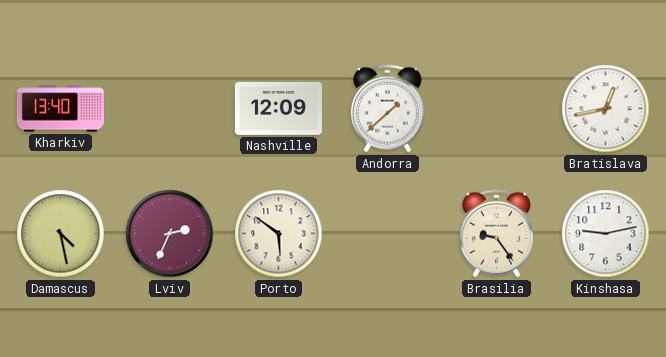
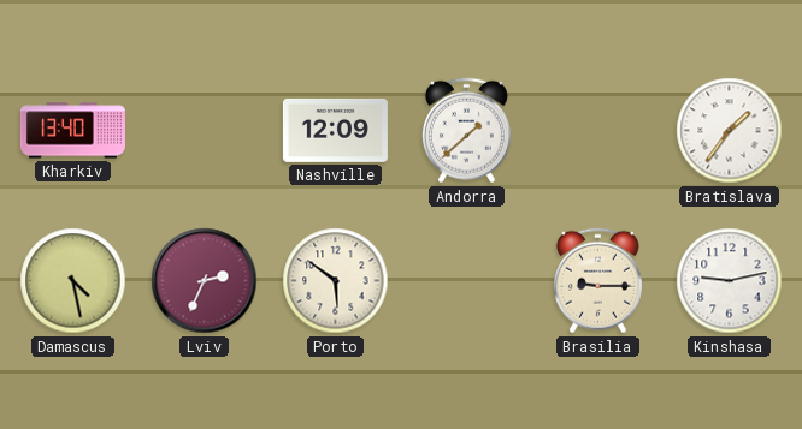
Bratislava: 12:43 -> 1:36 (730, 131)
Brasilia: 9:24 -> 9:15 (597, 281)
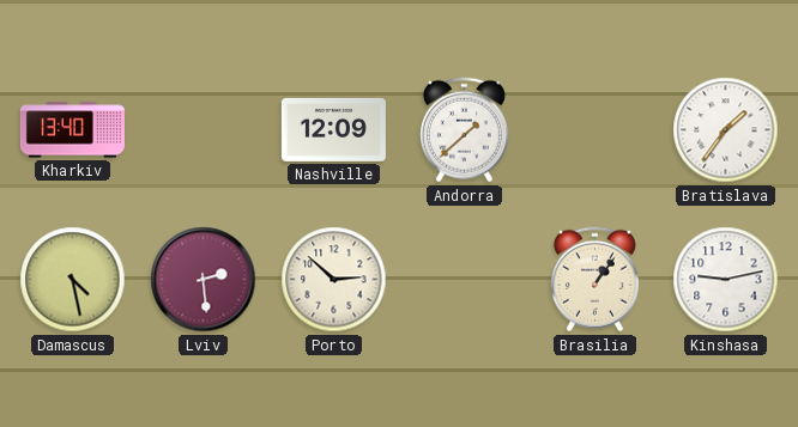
Lviv: 2:34 -> 2:29 (204, 280)
Porto: 5:51 -> 2:52 (334, 280)
Brasilia: 9:15 -> 1:06 (594, 280)
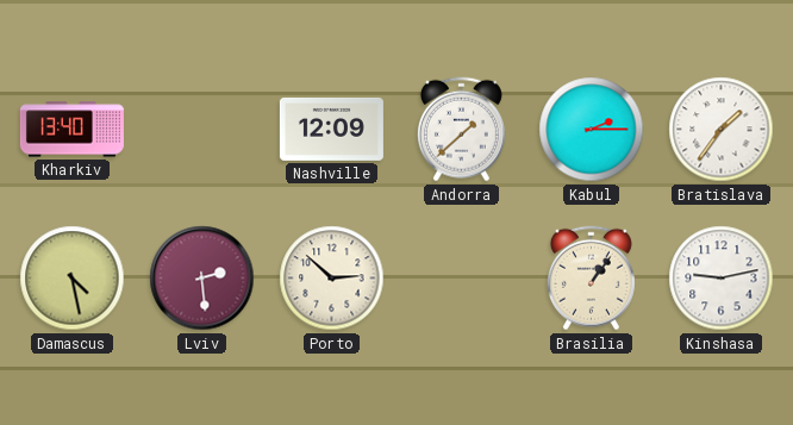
Kabul: none -> 2:15 (592, 130)
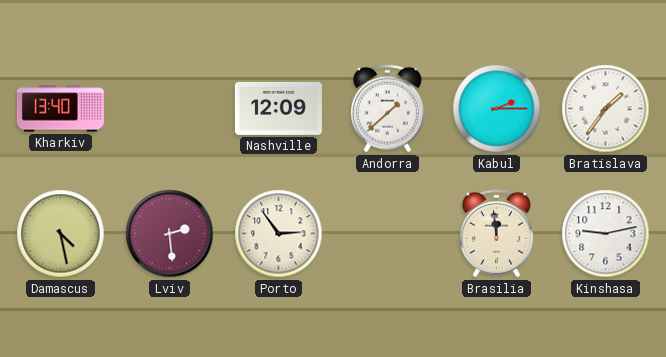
Porto: 2:52 -> 2:54 (279, 234)
Brasilia: 1:06 -> 11:59 (496, 234)
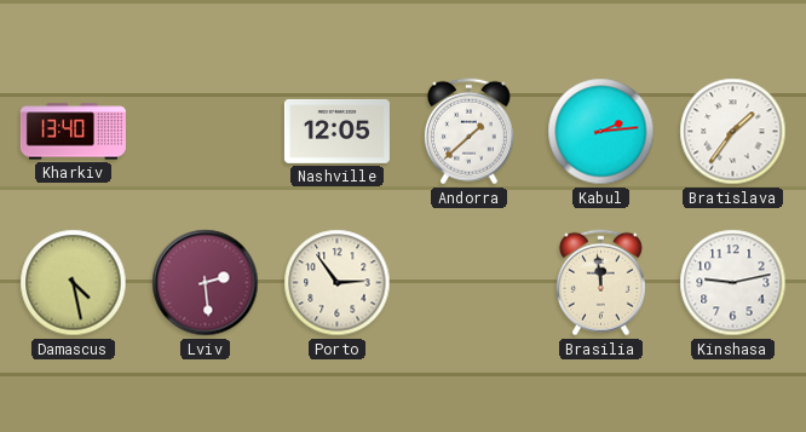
Nashville: 12:09 -> 12:05 (336, 131)
Kabul: 2:15 -> 2:14 (601, 132)
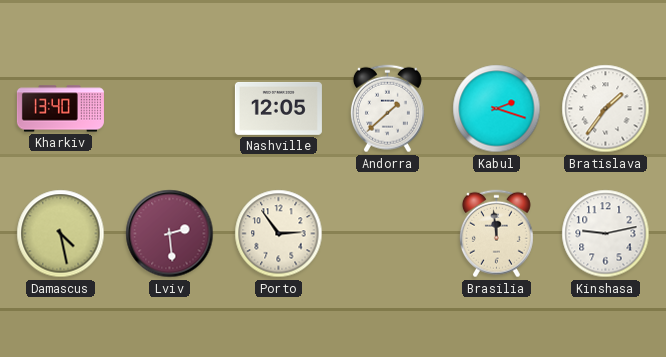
Kabul: 2:14 -> 2:18 (497, 109)
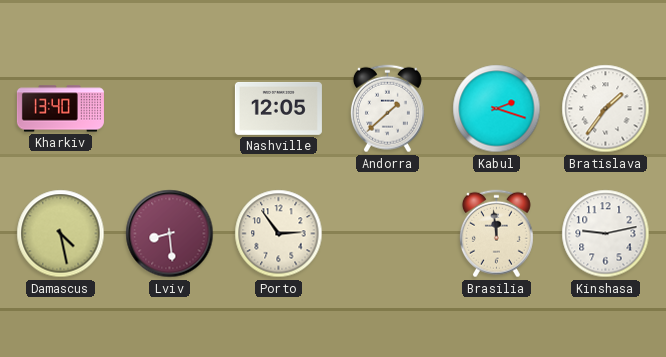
Lviv: 2:29 -> 8:29 (170, 234)
